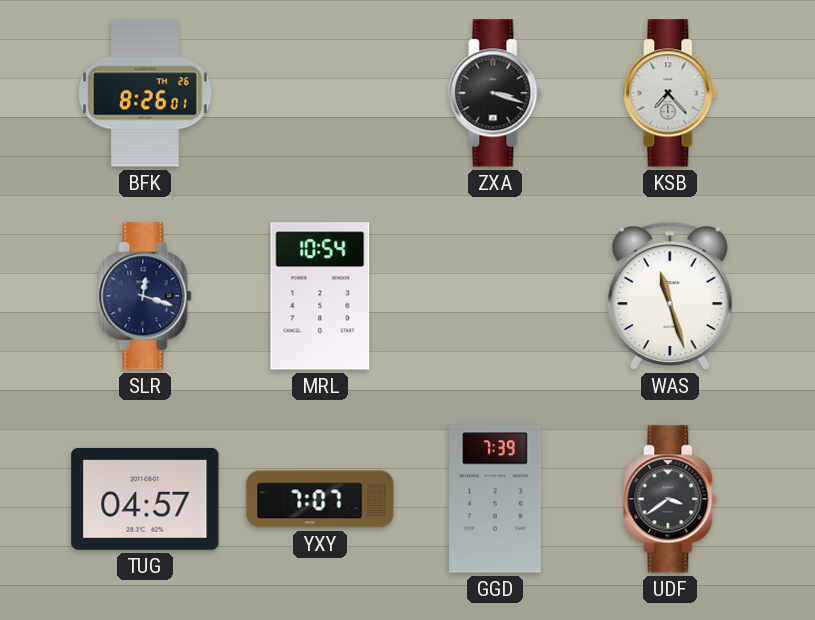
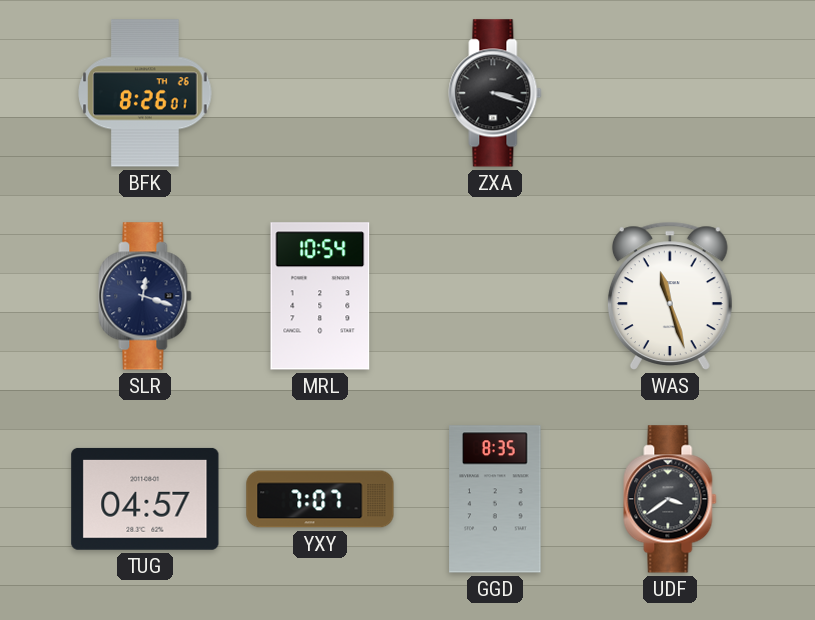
KSB: 7:23 -> none (670, 93)
GGD: 7:39 -> 8:35 (495, 499)
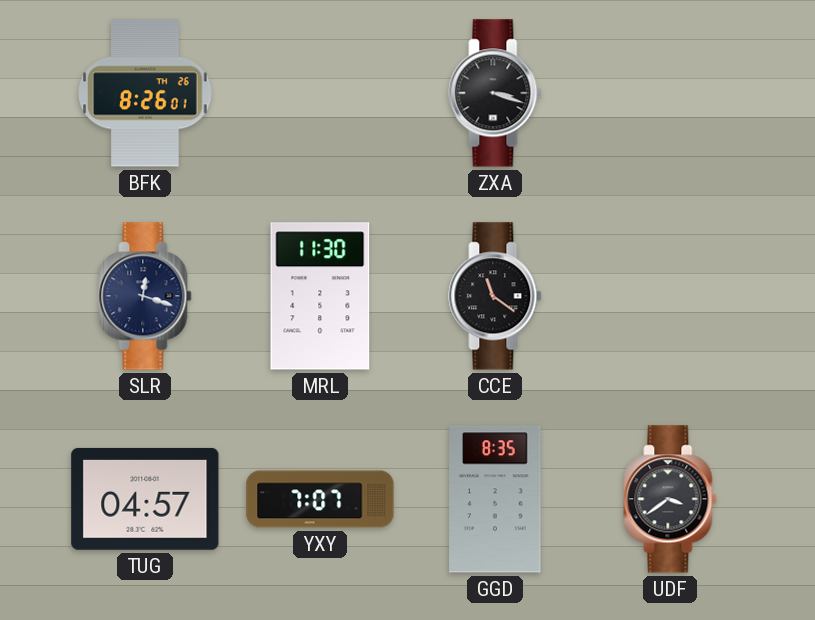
MRL: 10:54 -> 11:30 (320, 296)
CCE: none -> 11:21 (495, 296)
WAS: 11:27 -> none (670, 296)
